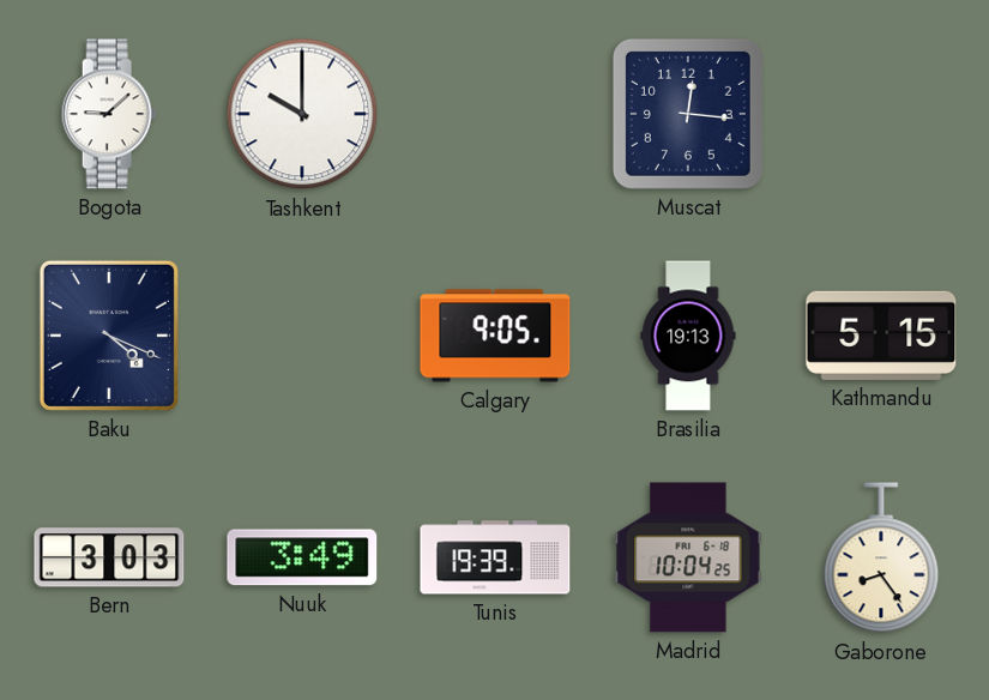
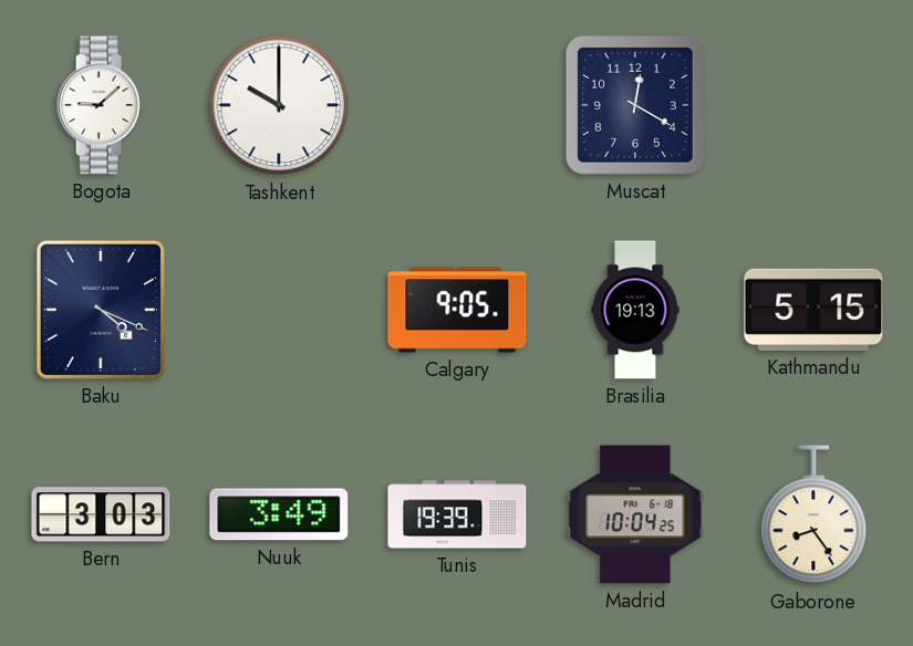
Muscat: 12:16 -> 12:20 (635, 105)
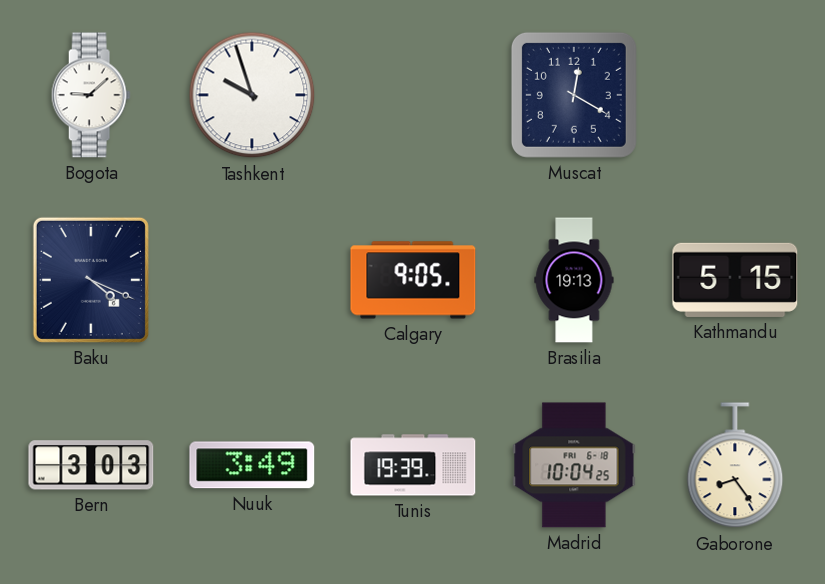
Tashkent: 10:00 -> 9:57 (252, 95)
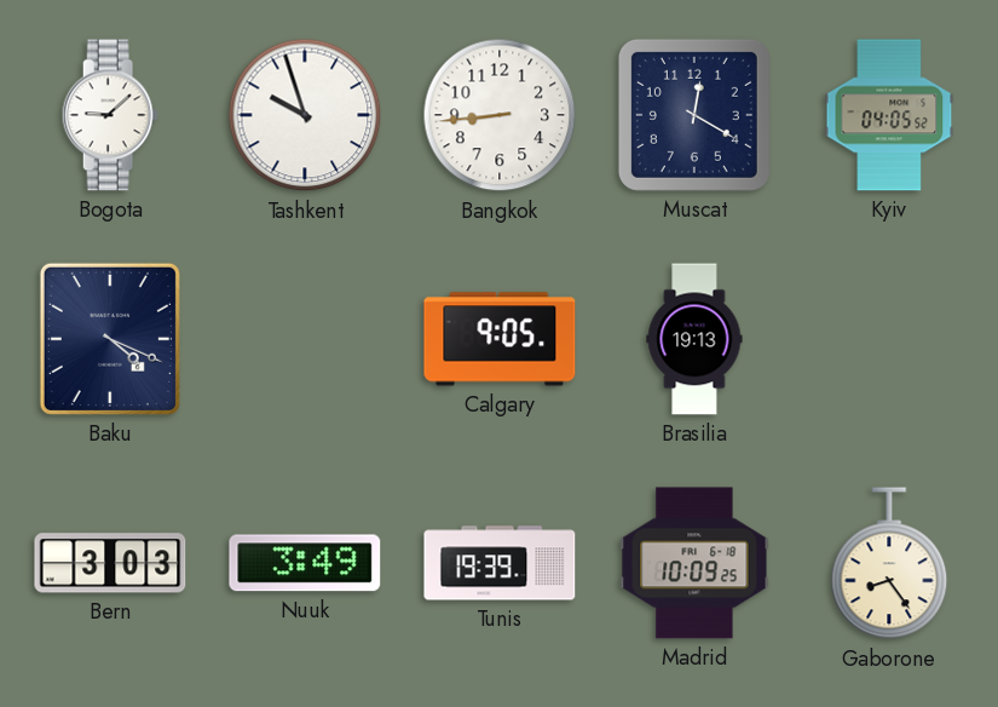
Bangkok: none -> 8:44 (500, 115)
Kyiv: none -> 04:05 (889, 115)
Kathmandu: 5:15 -> none (735, 280)
Madrid: 10:04 -> 10:09 (694, 563)
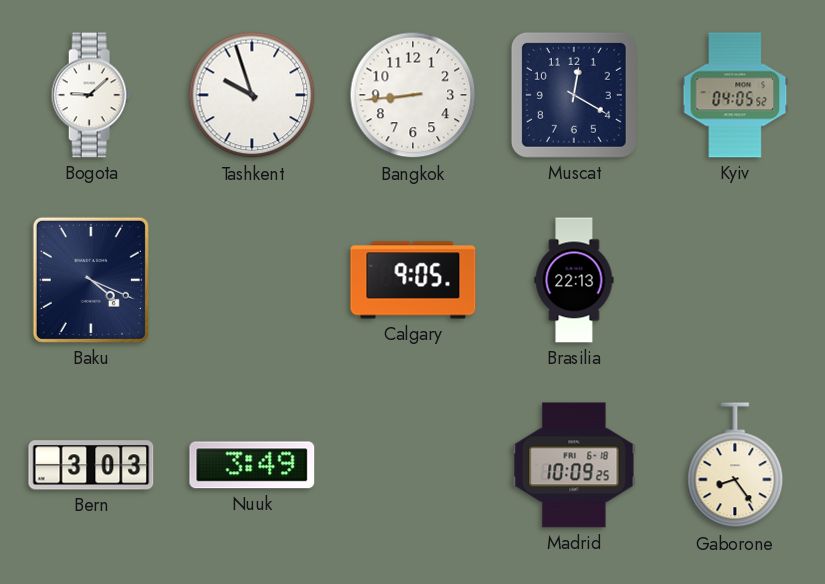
Brasilia: 19:13 -> 22:13 (574, 280)
Tunis: 19:39 -> none (500, 563)
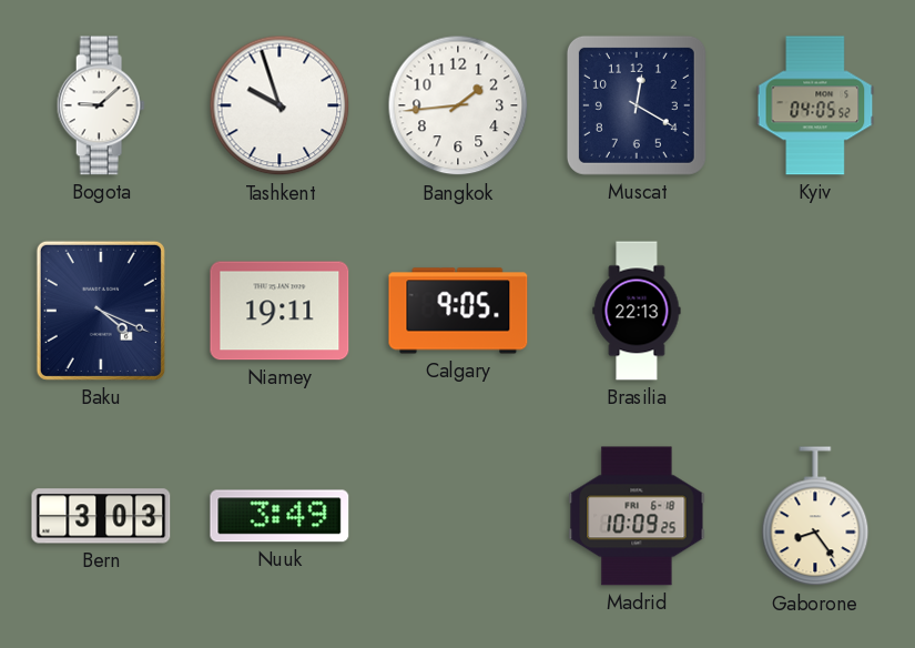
Bangkok: 8:44 -> 1:44 (458, 105)
Niamey: none -> 19:11 (279, 311)
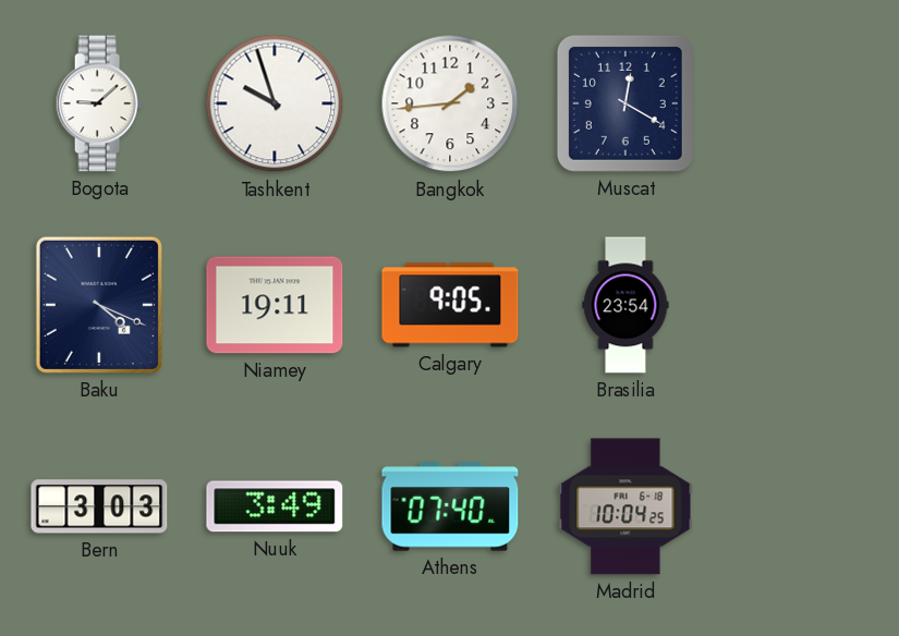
Kyiv: 04:05 -> none (815, 105)
Brasilia: 22:13 -> 23:54 (625, 305)
Athens: none -> 07:40 (450, 506)
Madrid: 10:09 -> 10:04 (625, 506)
Gaborone: 8:24 -> none (815, 517)
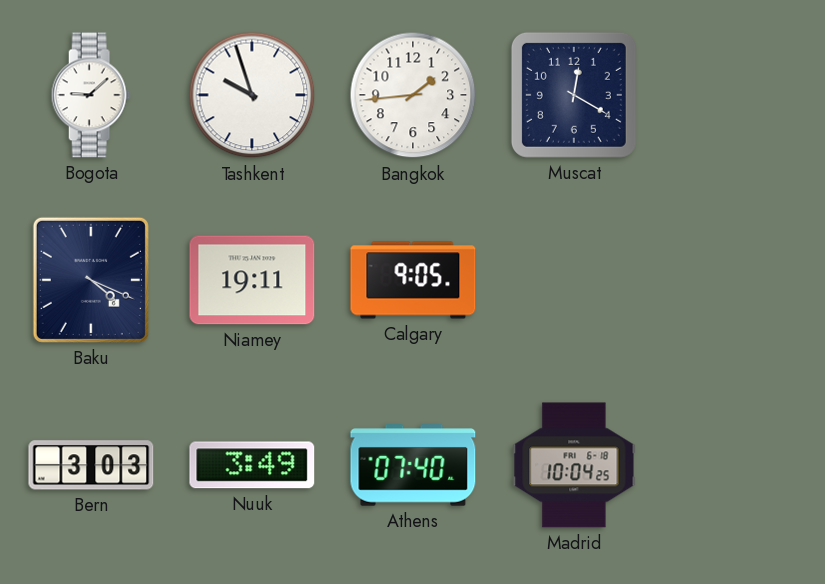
Brasilia: 23:54 -> none (625, 305)
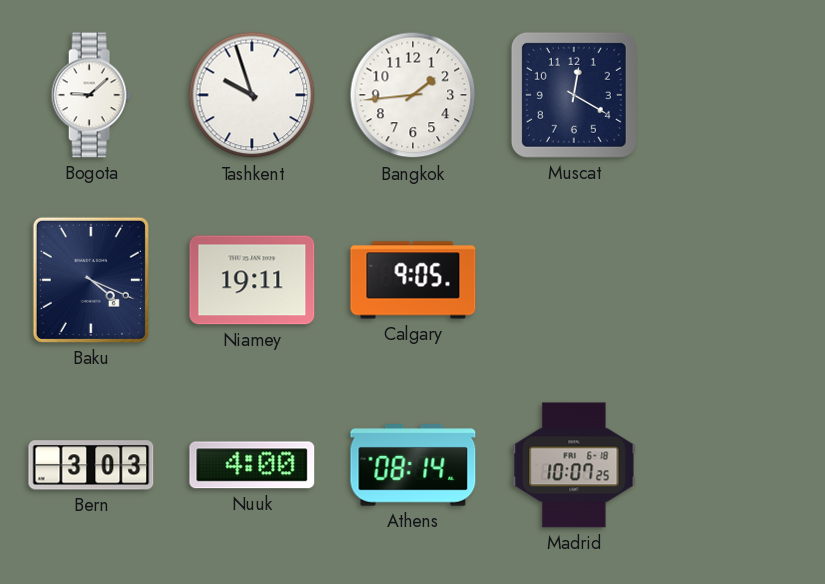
Nuuk: 3:49 -> 4:00 (252, 465)
Athens: 07:40 -> 08:14 (413, 465)
Madrid: 10:04 -> 10:07 (574, 465)
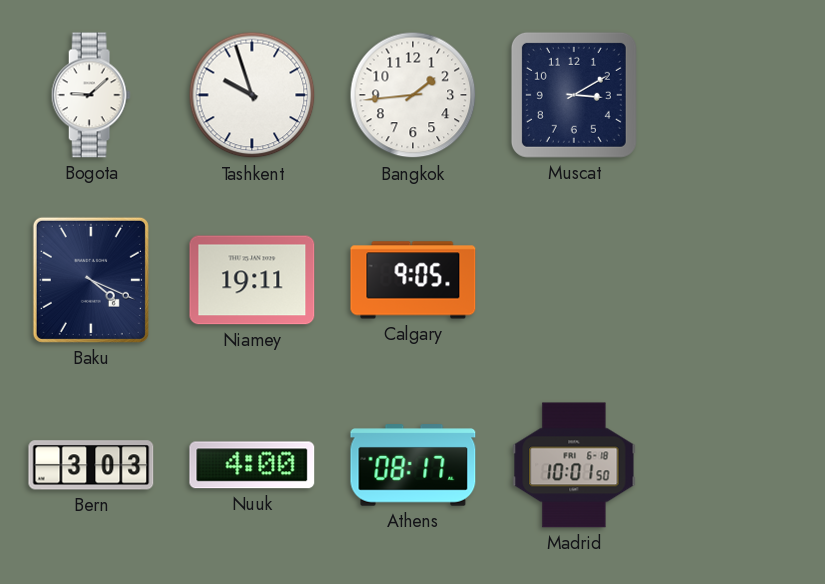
Muscat: 12:20 -> 3:10 (574, 95)
Athens: 08:14 -> 08:17 (413, 465)
Madrid: 10:07 -> 10:01 (574, 465)
